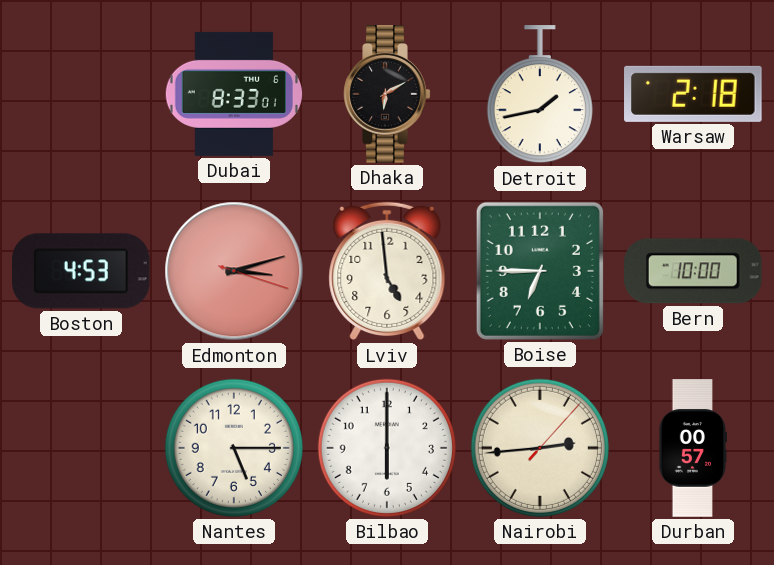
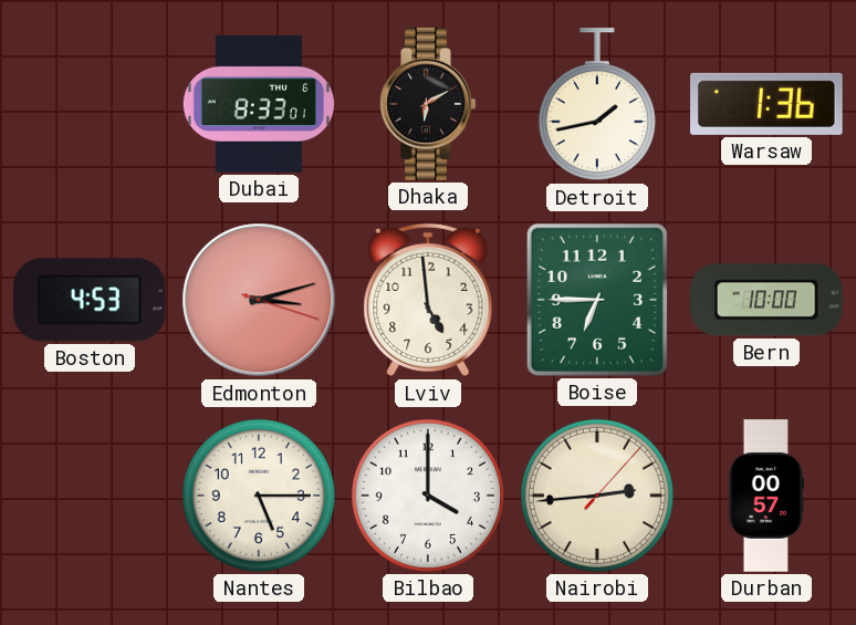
Warsaw: 2:18 -> 1:36 (766, 104)
Bilbao: 6:00 -> 4:00 (428, 496)
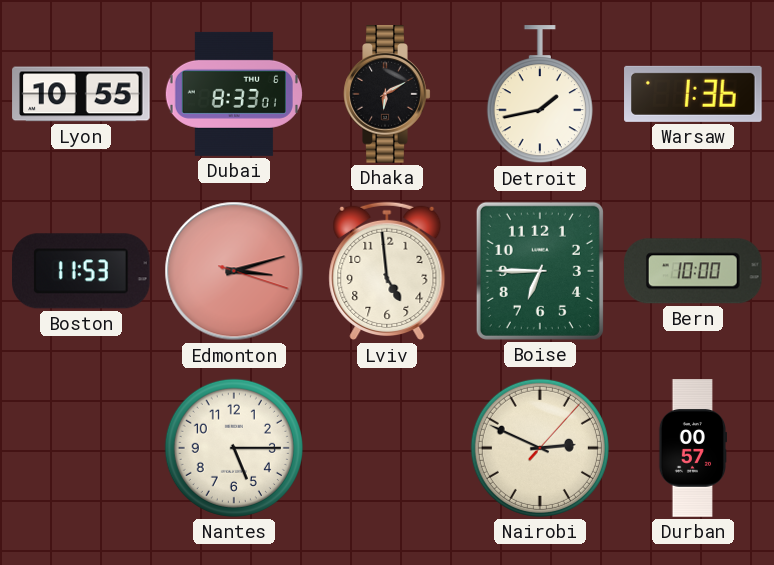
Lyon: none -> 10:55 (81, 94)
Boston: 4:53 -> 11:53 (82, 271)
Bilbao: 4:00 -> none (428, 496)
Nairobi: 2:44 -> 2:49 (540, 448)
